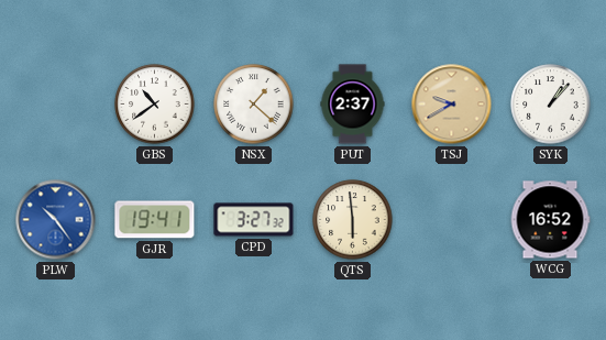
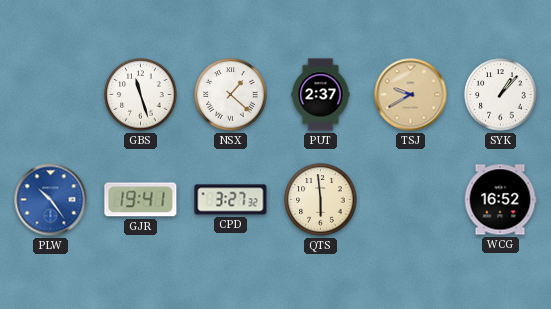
GBS: 10:39 -> 11:27 (141, 95)
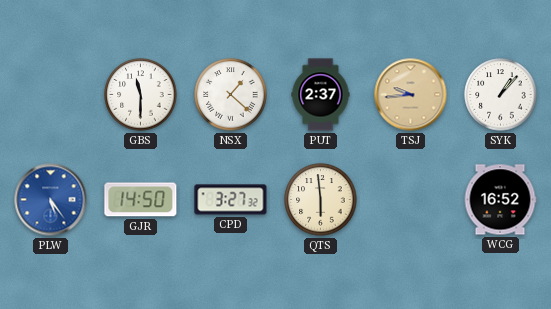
GBS: 11:27 -> 11:30 (141, 95)
TSJ: 9:40 -> 9:44 (411, 95)
PLW: 10:24 -> 5:24 (51, 200)
GJR: 19:41 -> 14:50 (141, 200)
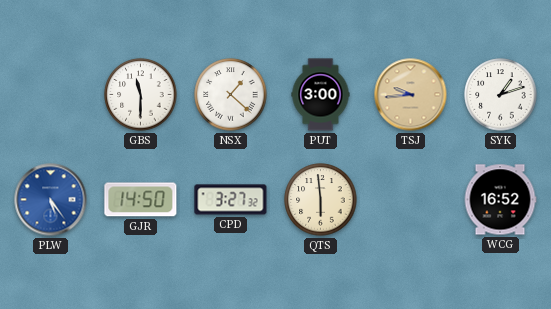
PUT: 2:37 -> 3:00 (321, 95)
SYK: 1:07 -> 1:12 (501, 95)
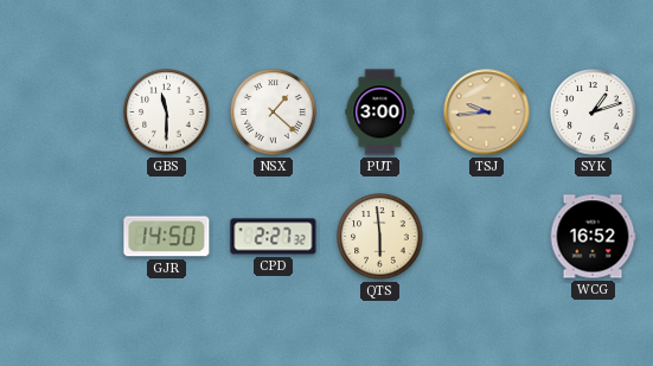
PLW: 5:24 -> none (51, 200)
CPD: 3:27 -> 2:27 (274, 237)
